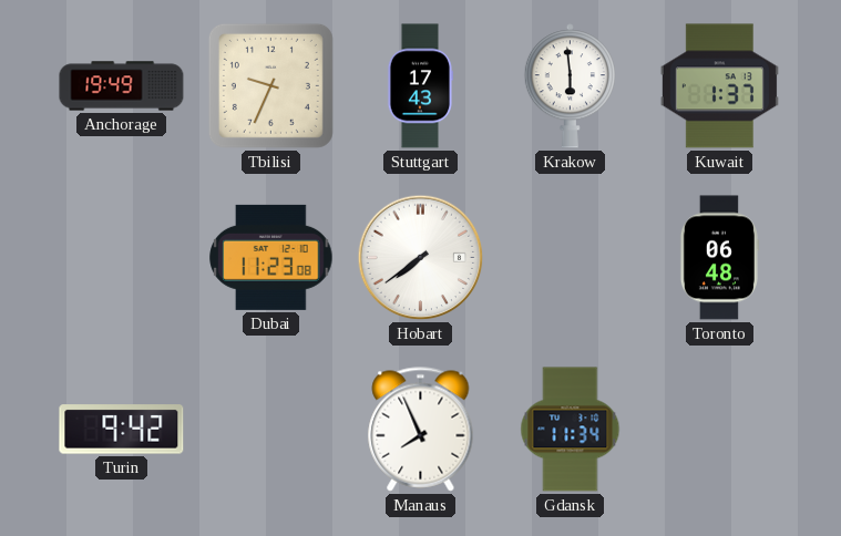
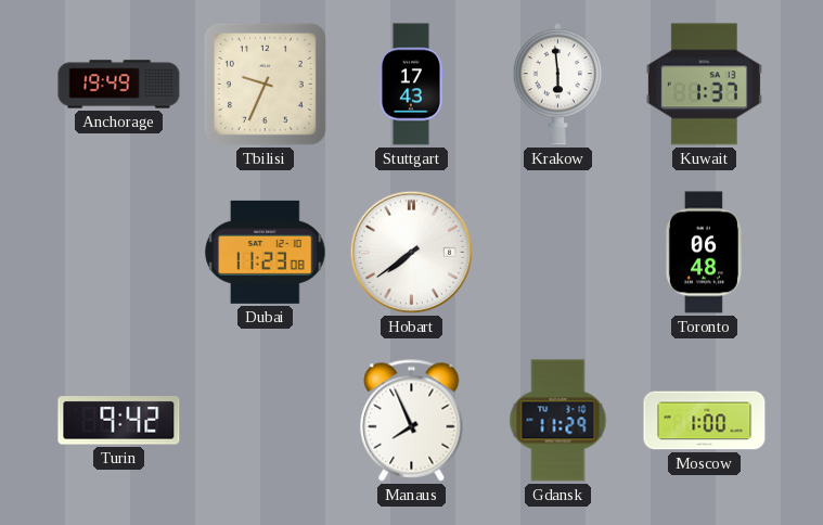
Gdansk: 11:34 -> 11:29 (558, 421)
Moscow: none -> 1:00 (705, 421)
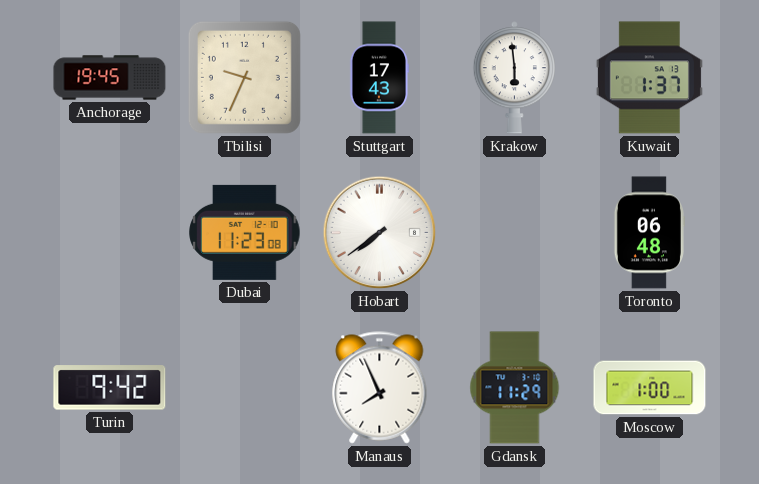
Anchorage: 19:49 -> 19:45 (110, 78)
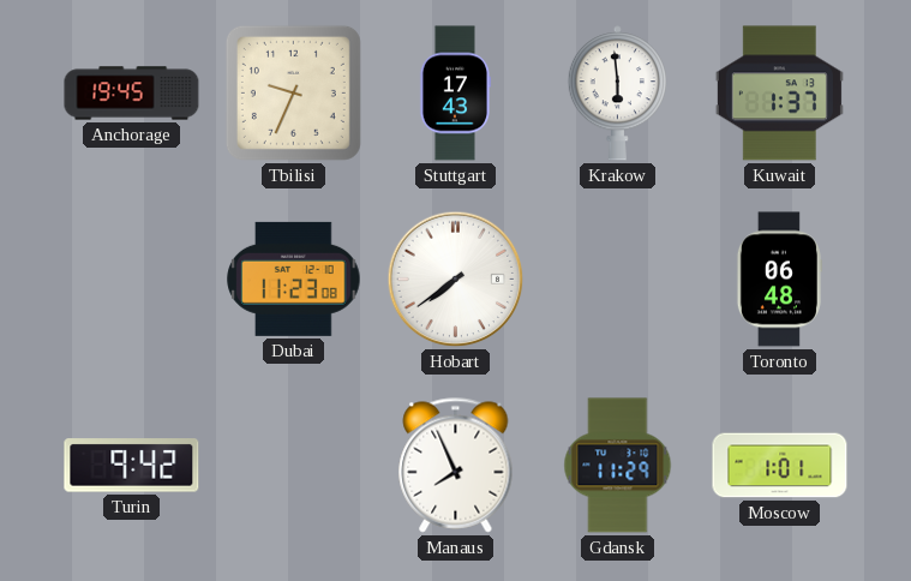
Moscow: 1:00 -> 1:01 (780, 466)
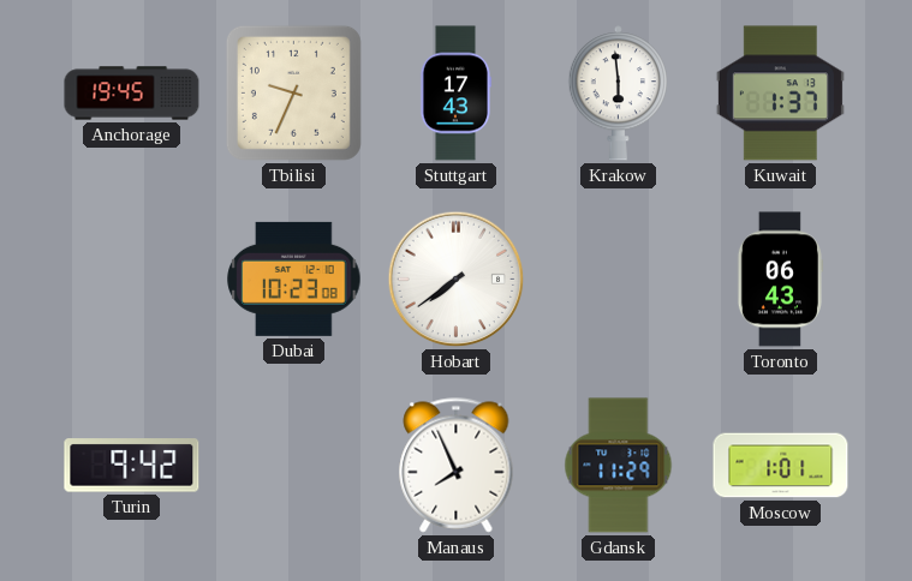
Dubai: 11:23 -> 10:23 (294, 278)
Toronto: 06:48 -> 06:43 (780, 280)
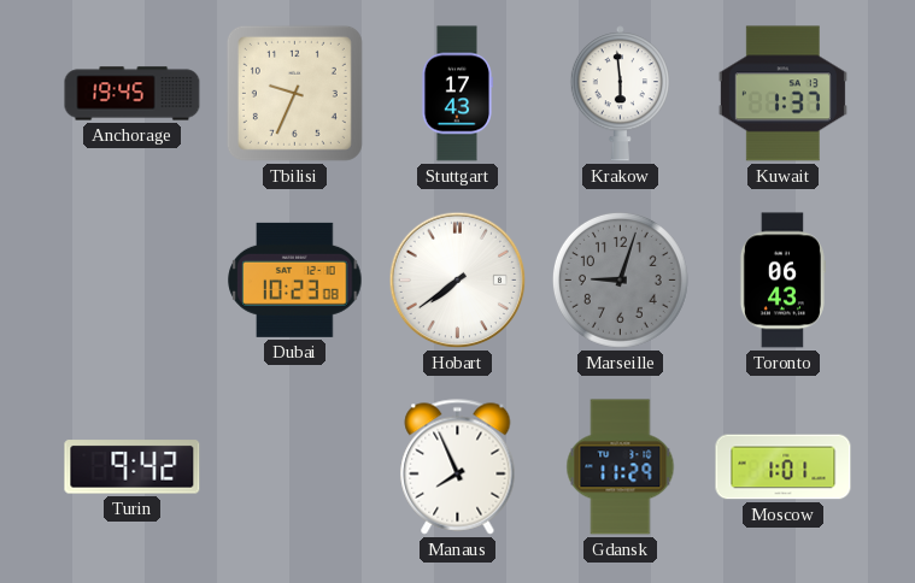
Marseille: none -> 9:03 (620, 279)
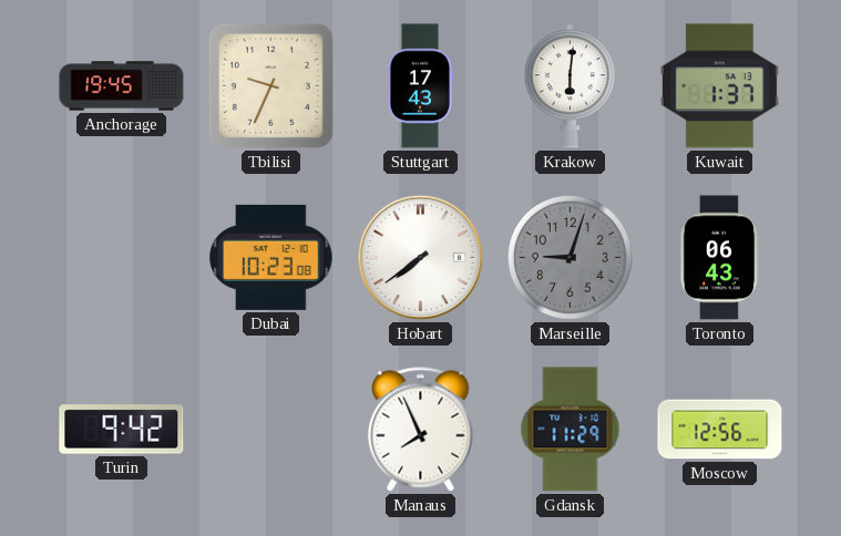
Krakow: 5:59 -> 6:01 (570, 86)
Moscow: 1:01 -> 12:56 (720, 430)
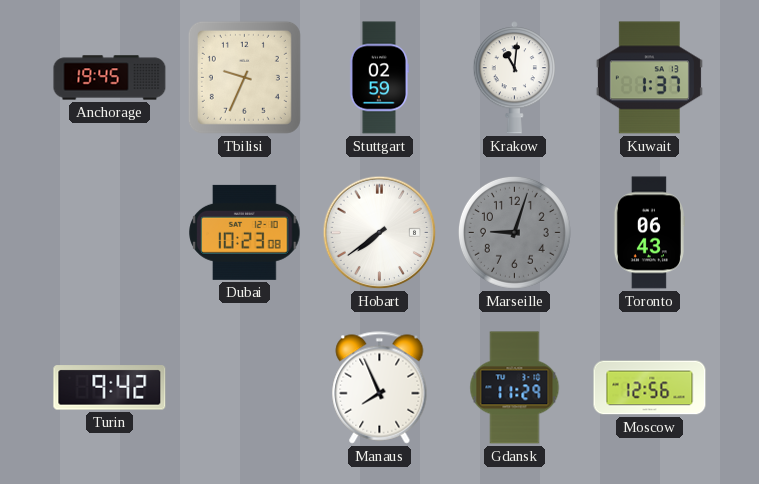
Stuttgart: 17:43 -> 02:59 (378, 78)
Krakow: 6:01 -> 11:01 (514, 78)
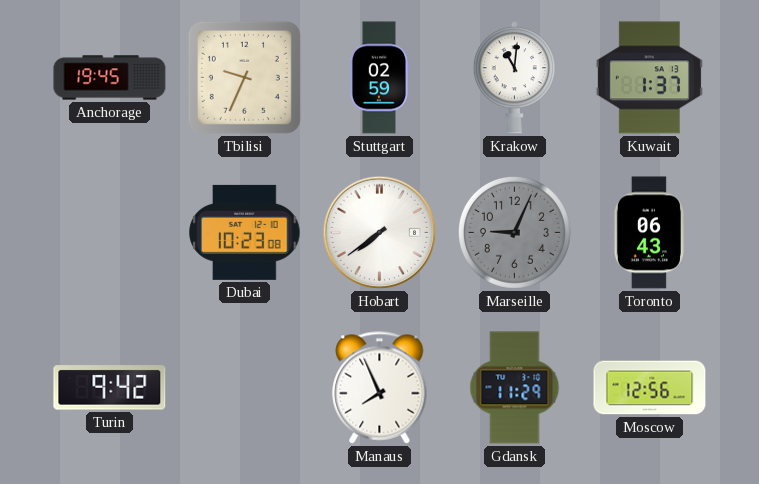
Marseille: 9:03 -> 9:04 (514, 232)
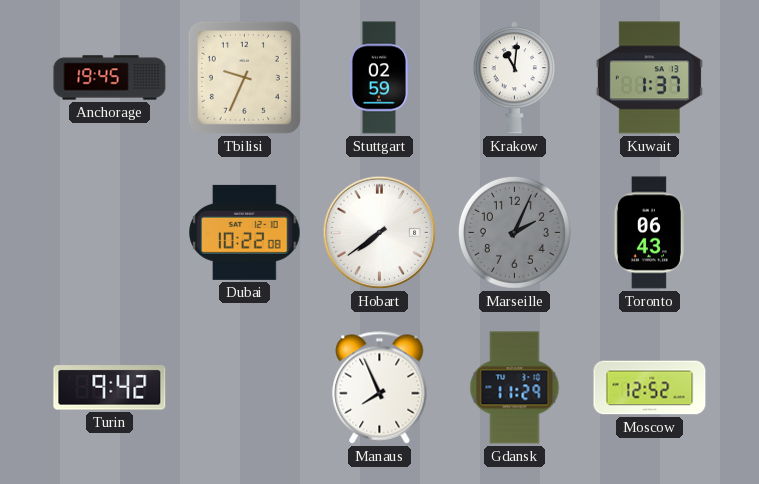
Dubai: 10:23 -> 10:22 (245, 232)
Marseille: 9:04 -> 2:04 (514, 232)
Moscow: 12:56 -> 12:52 (650, 388)
